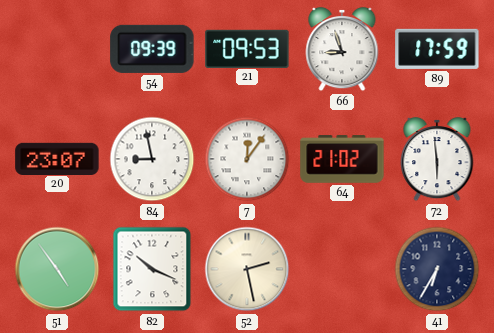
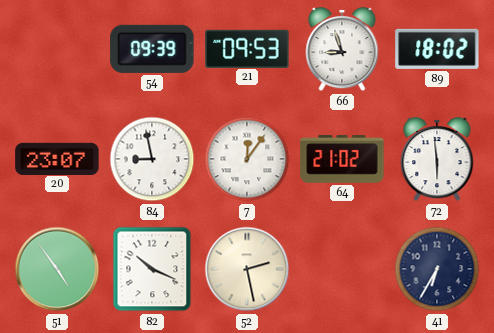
89: 17:59 -> 18:02 (437, 49)
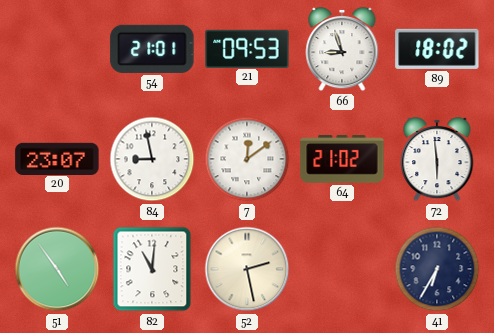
54: 09:39 -> 21:01 (152, 49)
7: 12:06 -> 12:09 (247, 159)
82: 10:19 -> 11:01 (152, 269)
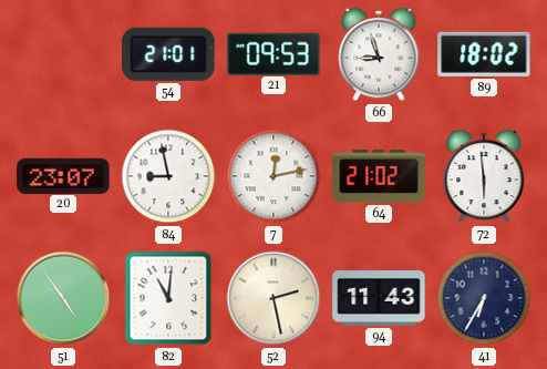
7: 12:09 -> 12:13 (273, 176)
94: none -> 11:43 (379, 298)
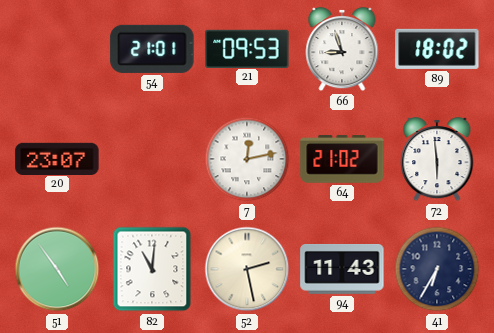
84: 8:58 -> none (168, 176)
